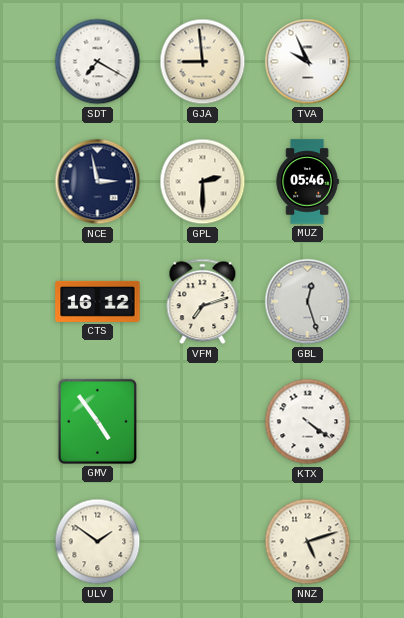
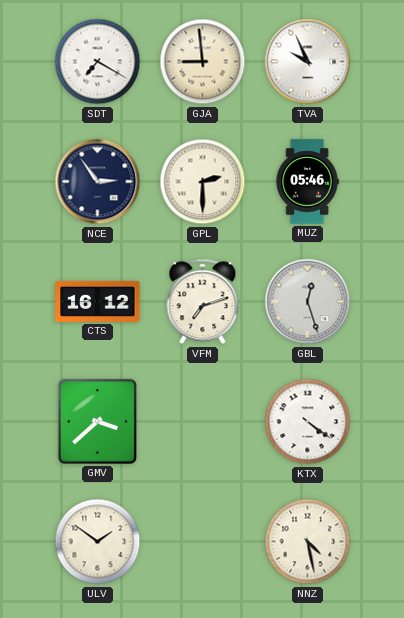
NCE: 2:58 -> 2:54 (98, 182)
GMV: 4:54 -> 3:38 (97, 421)
NNZ: 5:12 -> 4:28 (308, 542)
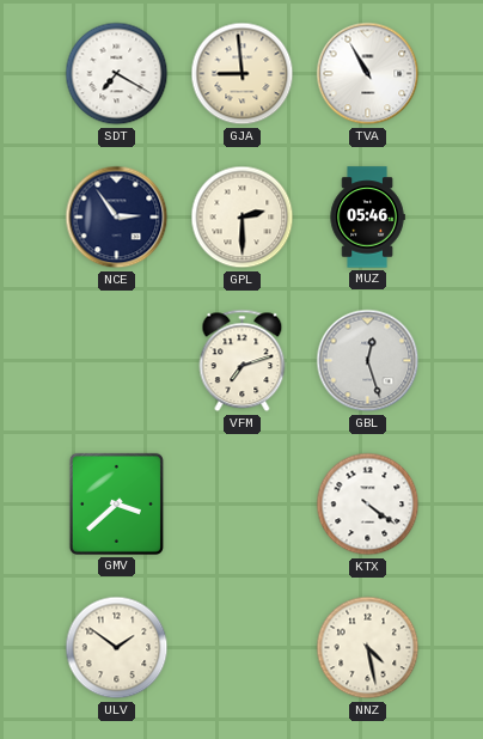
TVA: 9:56 -> 10:55 (368, 74)
CTS: 16:12 -> none (98, 301)
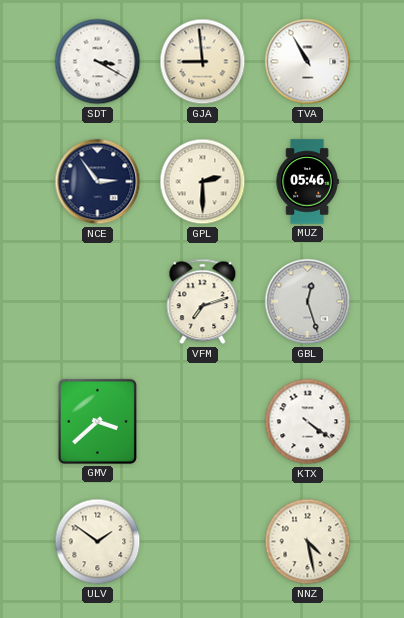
SDT: 7:20 -> 3:20 (98, 62)
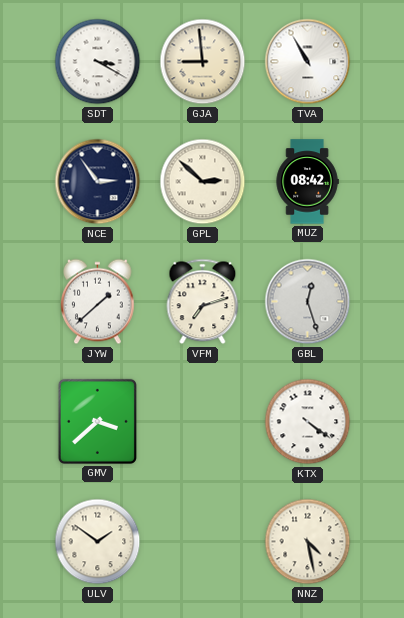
GPL: 2:30 -> 2:52 (203, 182)
MUZ: 05:46 -> 08:42 (307, 182)
JYW: none -> 1:38 (98, 302)
